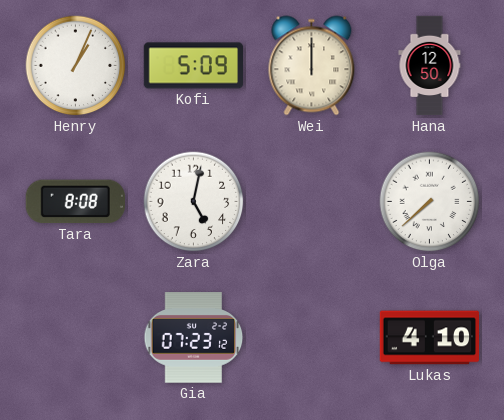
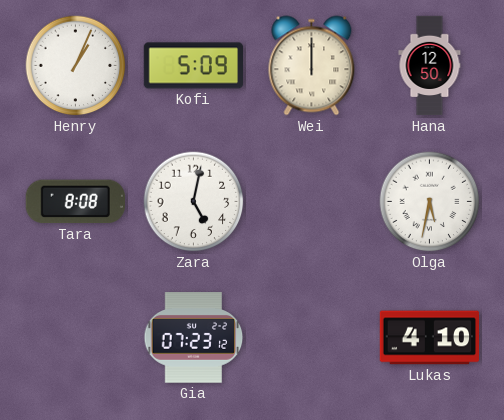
Olga: 7:38 -> 5:32 (430, 202)
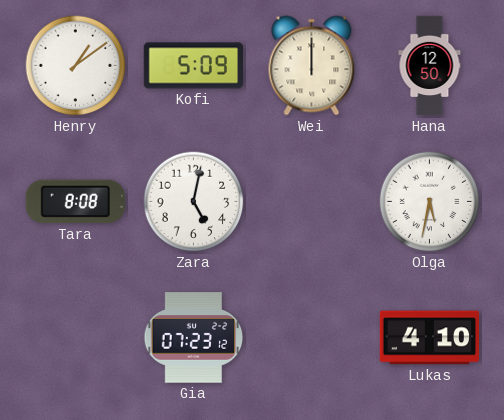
Henry: 1:04 -> 1:09 (76, 66)
